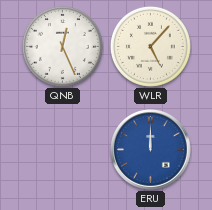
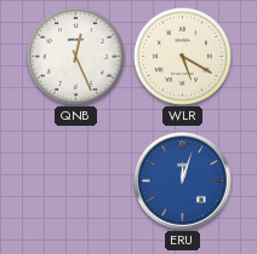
WLR: 5:07 -> 5:20 (182, 56)
ERU: 12:00 -> 12:03 (183, 181)
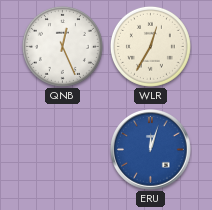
WLR: 5:20 -> 12:35 (150, 46)
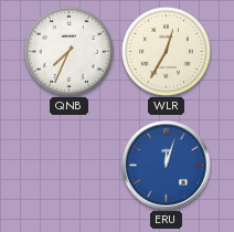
QNB: 12:26 -> 7:34 (68, 51)
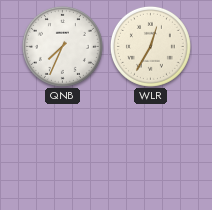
ERU: 12:03 -> none (167, 166)
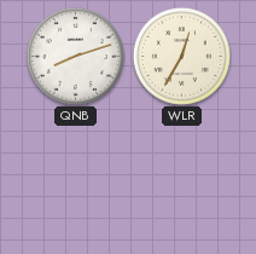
QNB: 7:34 -> 8:12 (75, 56)
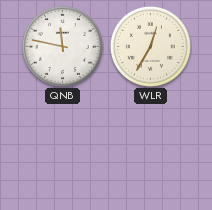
QNB: 8:12 -> 11:47 (62, 46)
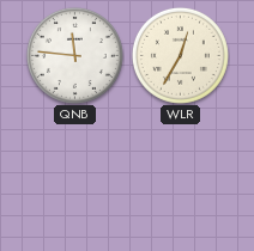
QNB: 11:47 -> 11:46 (74, 55)
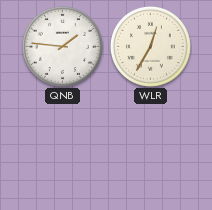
QNB: 11:46 -> 1:46 (62, 46)
